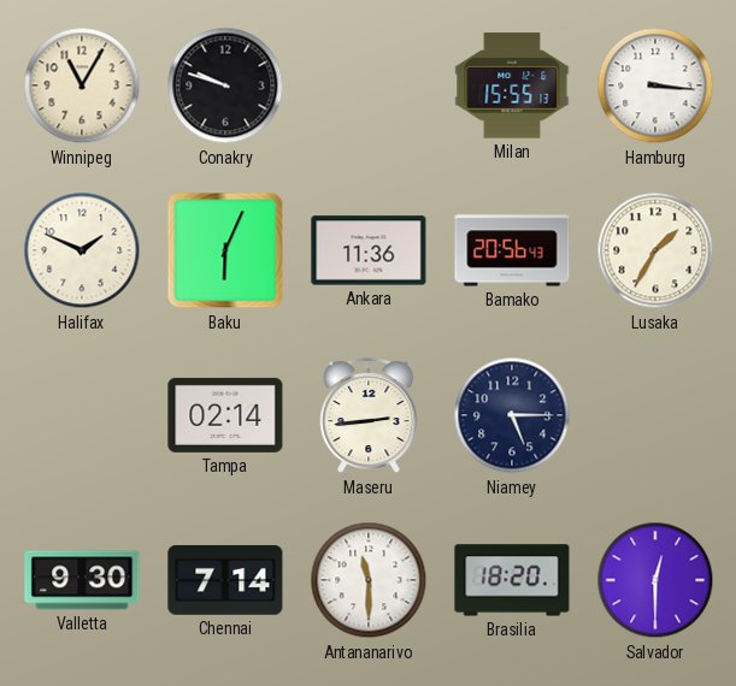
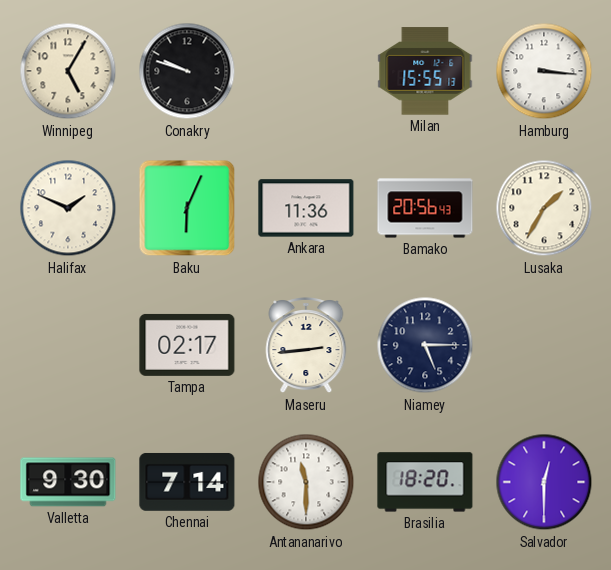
Winnipeg: 11:05 -> 5:05 (68, 71)
Tampa: 02:14 -> 02:17 (187, 345)
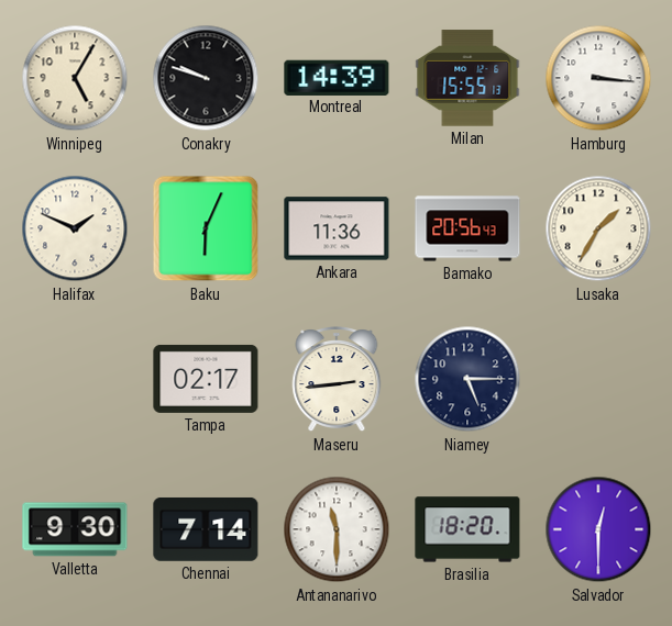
Montreal: none -> 14:39 (337, 77)
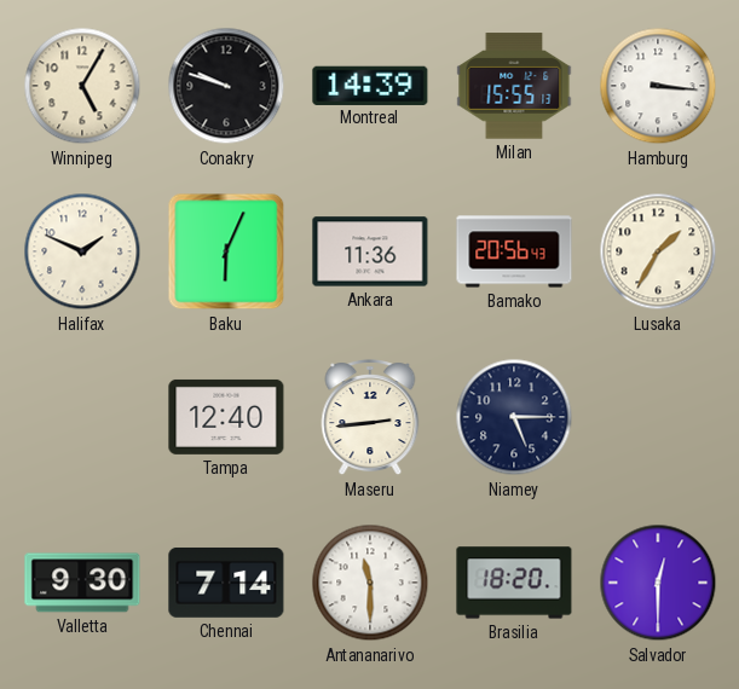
Tampa: 02:17 -> 12:40 (226, 417)
